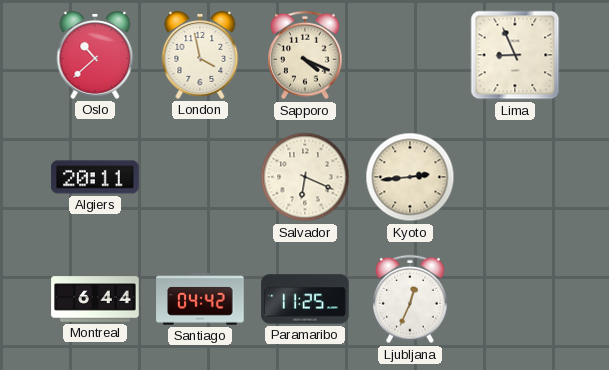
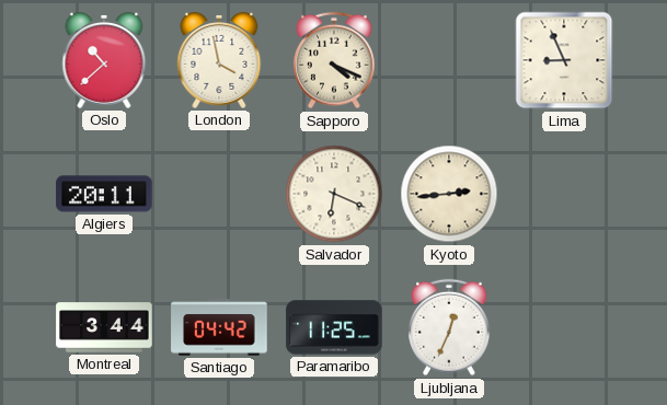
Montreal: 6:44 -> 3:44 (104, 327)
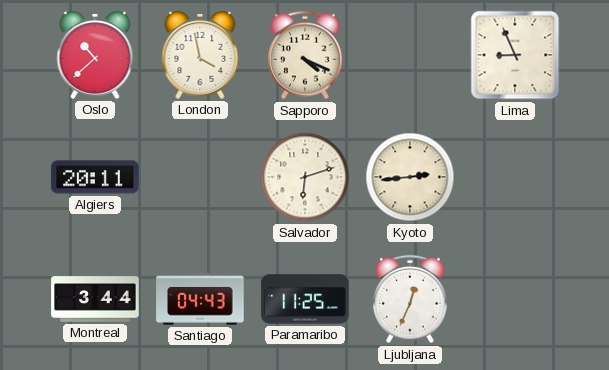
Salvador: 6:19 -> 6:12 (305, 177)
Santiago: 04:42 -> 04:43 (200, 299)
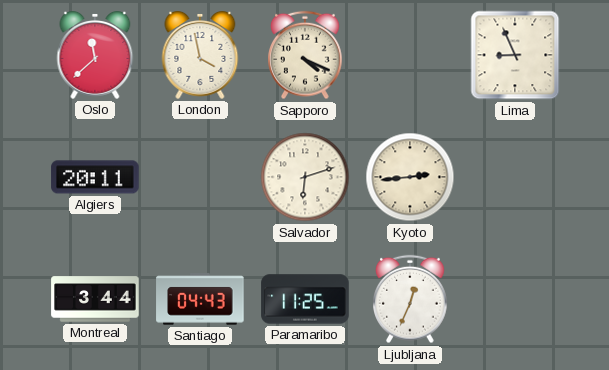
Oslo: 10:38 -> 11:38 (95, 56)
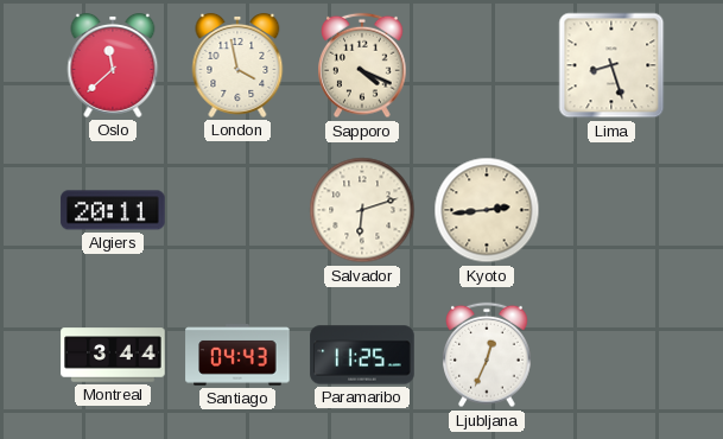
Lima: 8:56 -> 8:27 (611, 65)
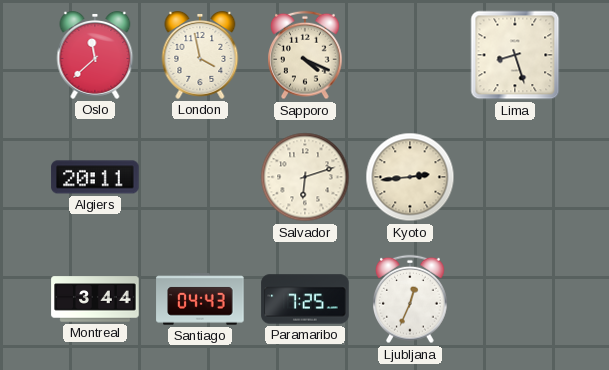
Paramaribo: 11:25 -> 7:25 (305, 299)
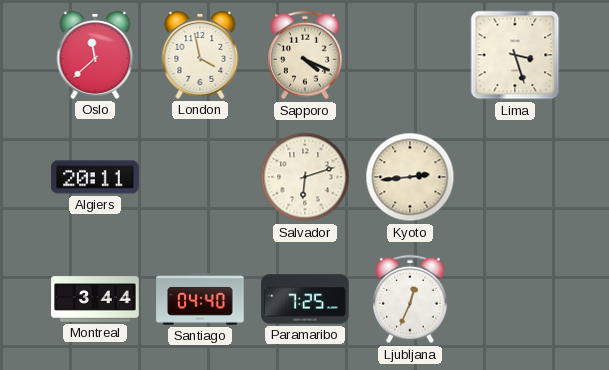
Lima: 8:27 -> 3:27 (515, 55)
Santiago: 04:43 -> 04:40 (200, 299)
